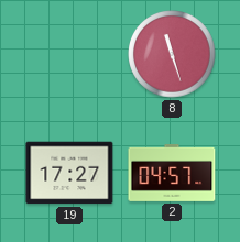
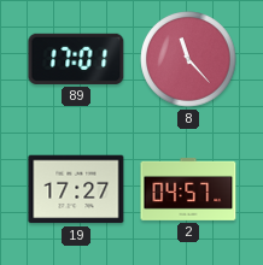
89: none -> 17:01 (76, 59)
8: 11:27 -> 11:23 (188, 59)
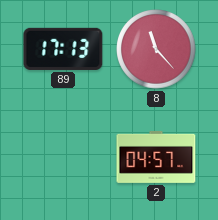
89: 17:01 -> 17:13 (63, 49)
19: 17:27 -> none (76, 189)
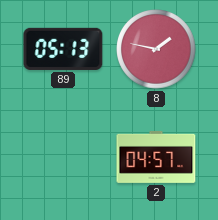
89: 17:13 -> 05:13 (63, 49)
8: 11:23 -> 1:47 (156, 49)
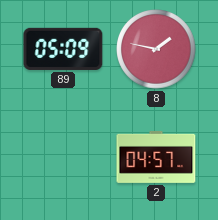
89: 05:13 -> 05:09 (63, 49)
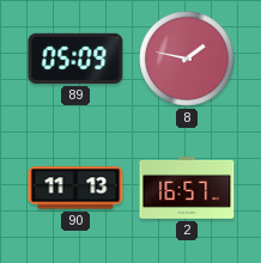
90: none -> 11:13 (75, 188)
2: 04:57 -> 16:57 (187, 188)
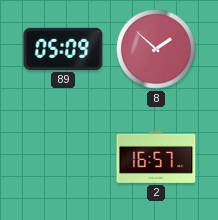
8: 1:47 -> 1:52 (156, 49)
90: 11:13 -> none (75, 188)
